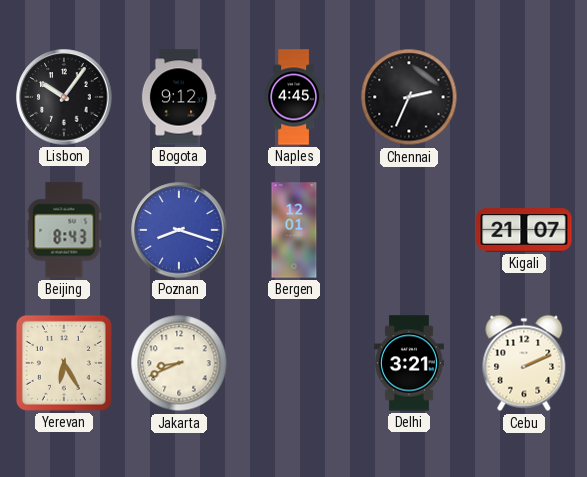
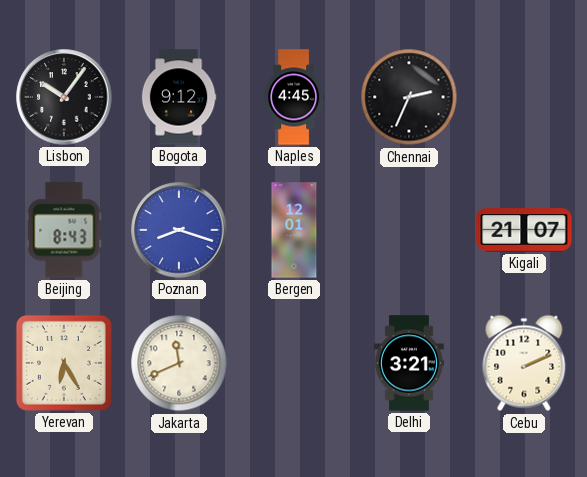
Jakarta: 8:41 -> 11:41 (179, 363)
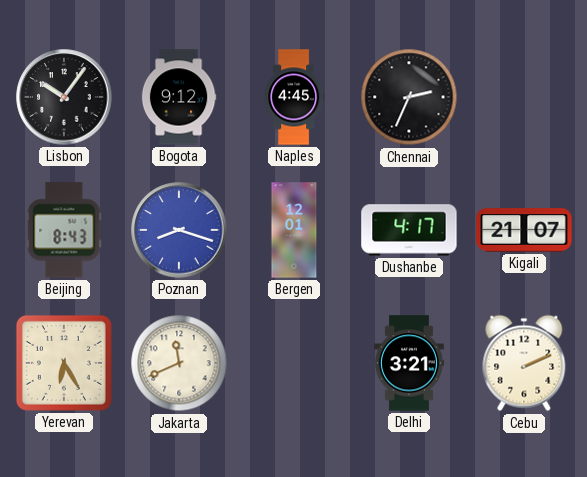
Dushanbe: none -> 4:17 (409, 230)
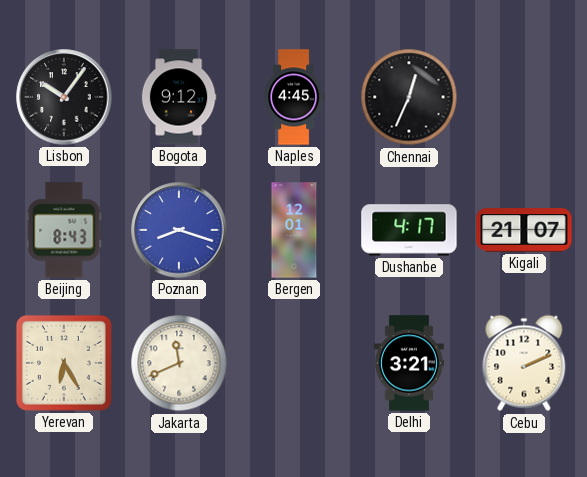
Chennai: 2:34 -> 12:34 (409, 97)
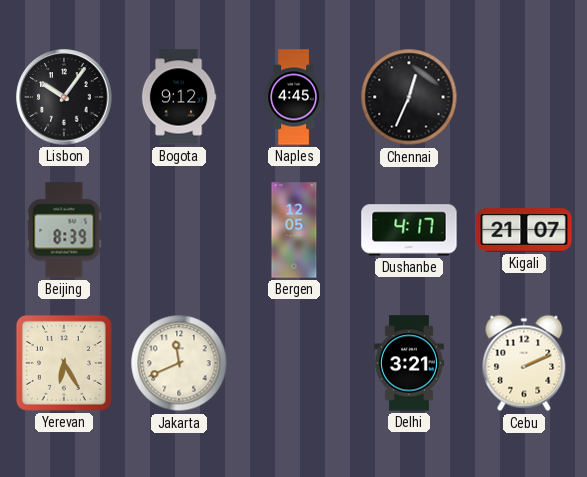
Beijing: 8:43 -> 8:39 (64, 230)
Poznan: 8:18 -> none (179, 230)
Bergen: 12:01 -> 12:05 (294, 230)
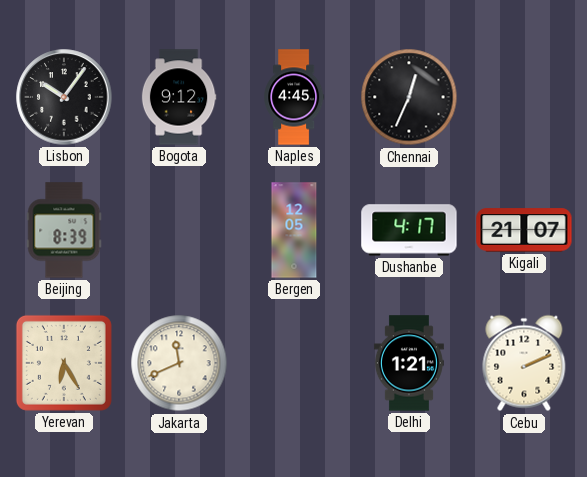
Delhi: 3:21 -> 1:21 (409, 363)
